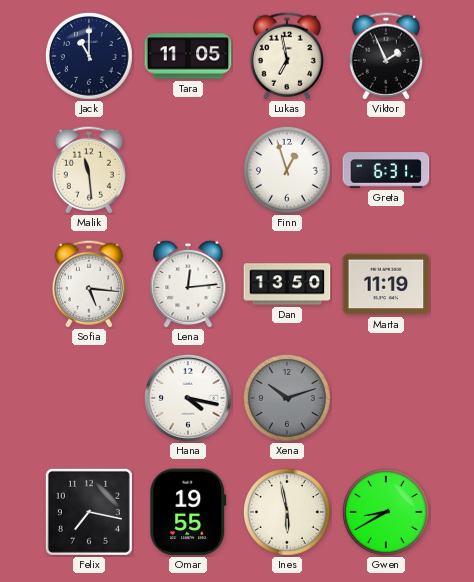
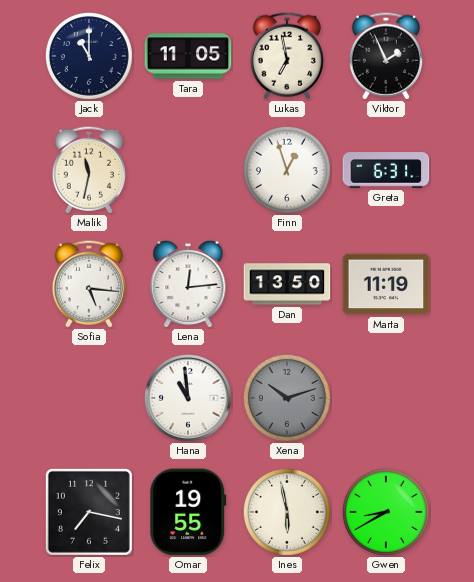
Malik: 11:29 -> 11:32 (89, 170)
Hana: 4:17 -> 10:59 (189, 399)
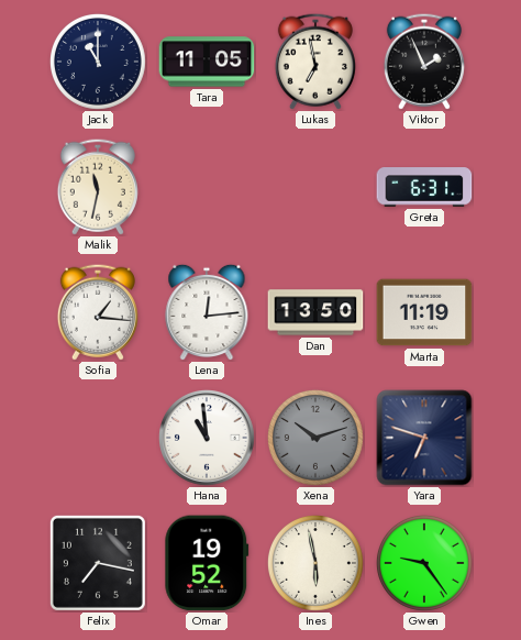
Finn: 12:57 -> none (287, 170)
Sofia: 5:16 -> 1:16 (98, 312)
Yara: none -> 6:48 (424, 438)
Omar: 19:55 -> 19:52 (207, 563)
Gwen: 8:40 -> 9:24 (424, 563)
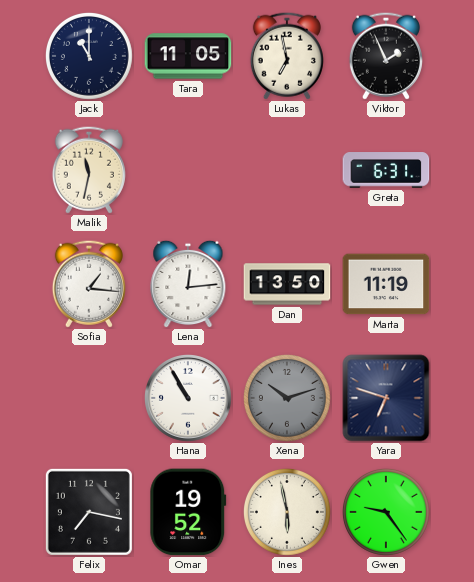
Hana: 10:59 -> 10:55 (189, 399)
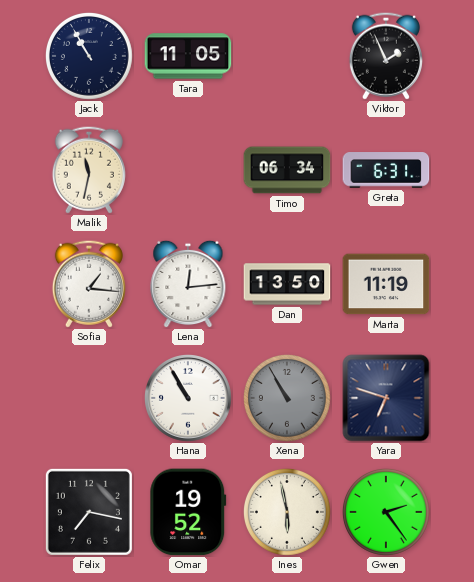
Jack: 11:00 -> 10:55 (89, 56)
Lukas: 6:58 -> none (287, 56)
Timo: none -> 06:34 (287, 170)
Xena: 10:12 -> 10:55 (287, 398)
Gwen: 9:24 -> 2:24 (386, 512)
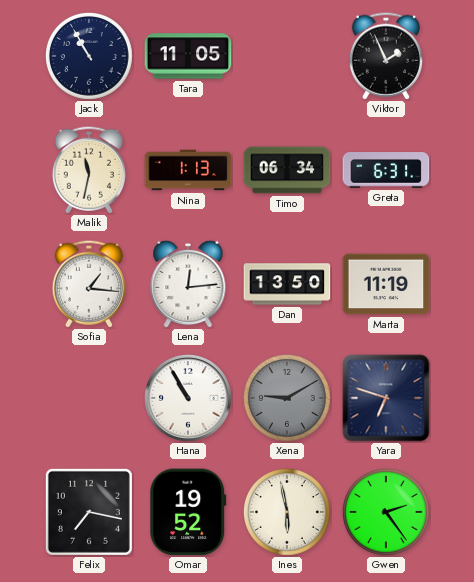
Nina: none -> 1:13 (188, 170)
Xena: 10:55 -> 9:10 (287, 398)
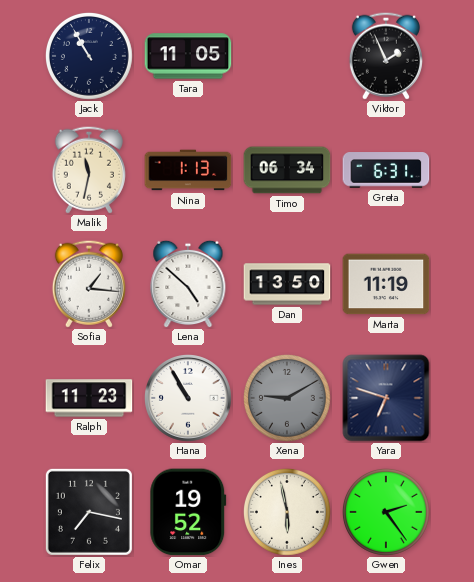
Lena: 12:14 -> 4:52 (188, 284)
Ralph: none -> 11:23 (89, 398)
